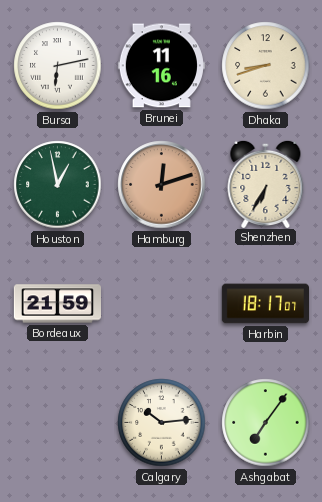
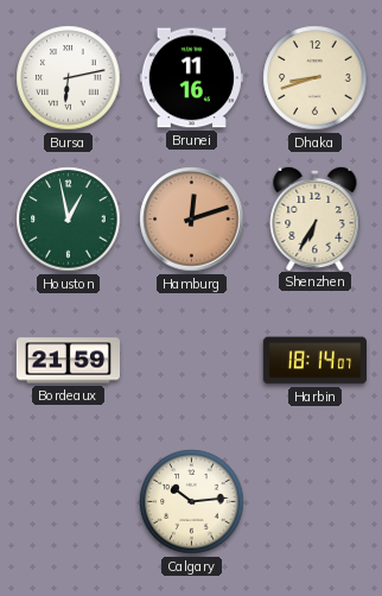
Harbin: 18:17 -> 18:14 (314, 361)
Ashgabat: 7:06 -> none (266, 423)
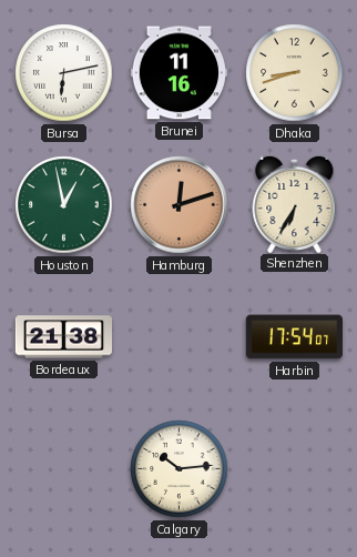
Bordeaux: 21:59 -> 21:38 (63, 337)
Harbin: 18:14 -> 17:54 (294, 337)
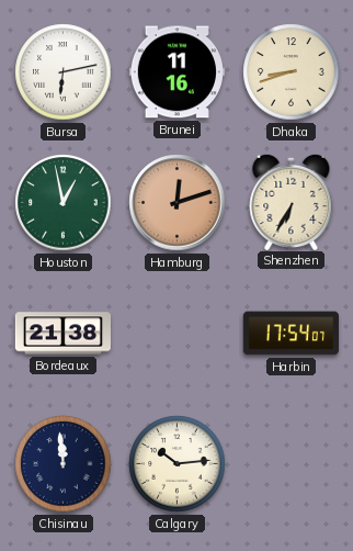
Chisinau: none -> 11:59 (64, 464)
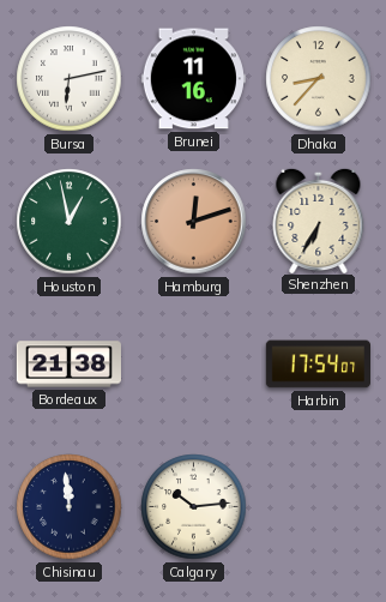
Dhaka: 8:42 -> 8:37 (319, 79)
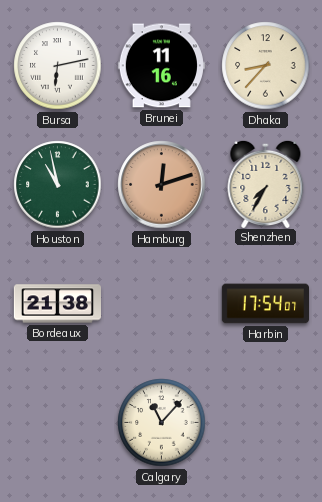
Houston: 12:58 -> 10:58 (58, 185)
Shenzhen: 6:35 -> 7:35 (266, 183)
Chisinau: 11:59 -> none (70, 507)
Calgary: 10:14 -> 11:07 (162, 423)
